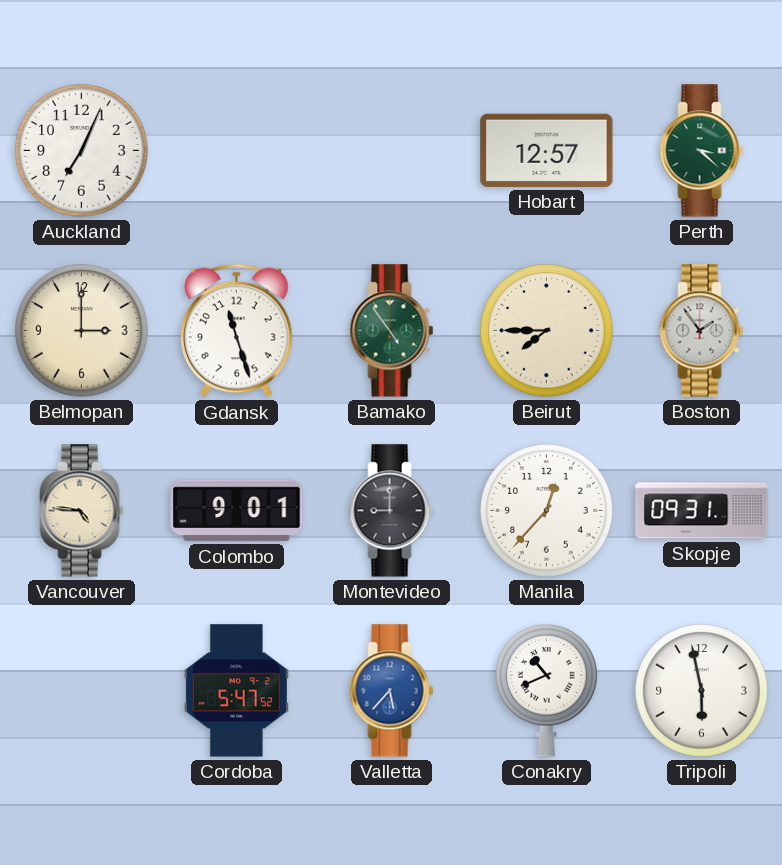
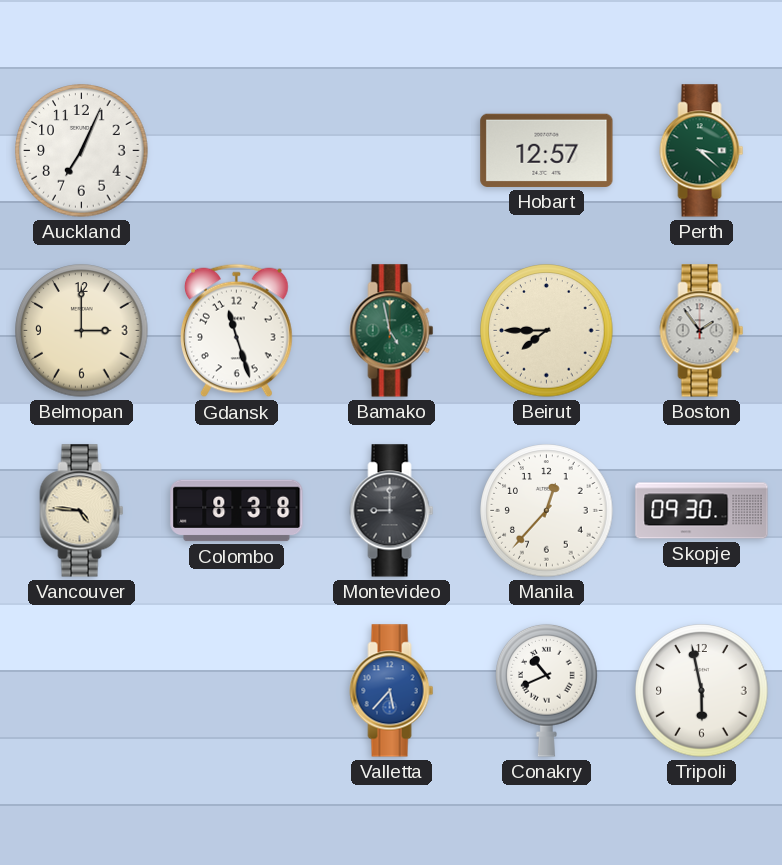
Bamako: 4:54 -> 4:58 (392, 331)
Colombo: 9:01 -> 8:38 (237, 511)
Skopje: 09:31 -> 09:30 (702, 511)
Cordoba: 5:47 -> none (236, 691)
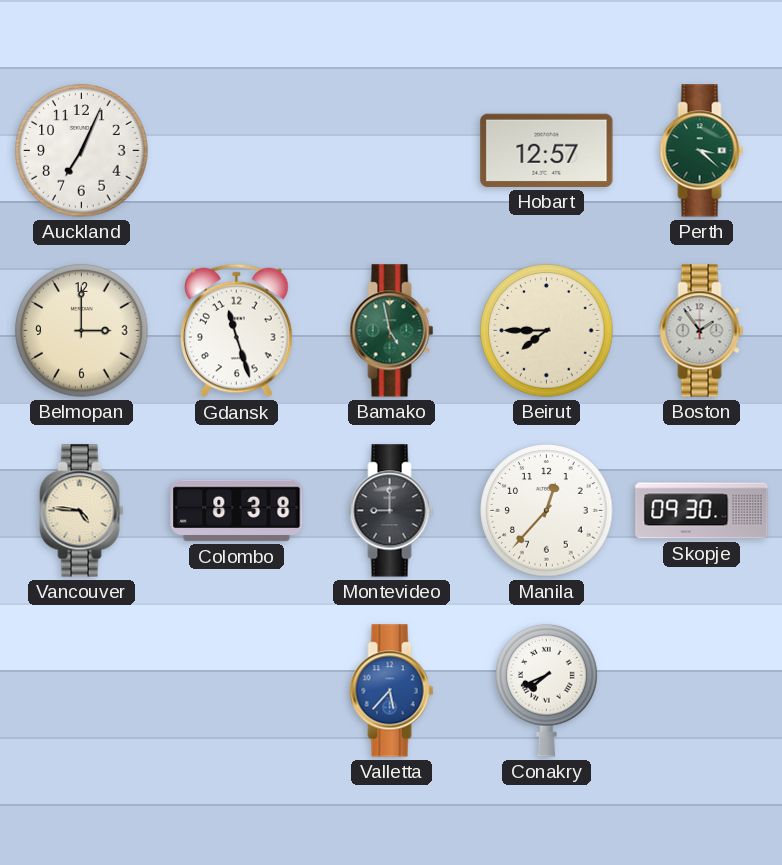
Conakry: 10:41 -> 7:41 (547, 690)
Tripoli: 5:58 -> none (702, 691)
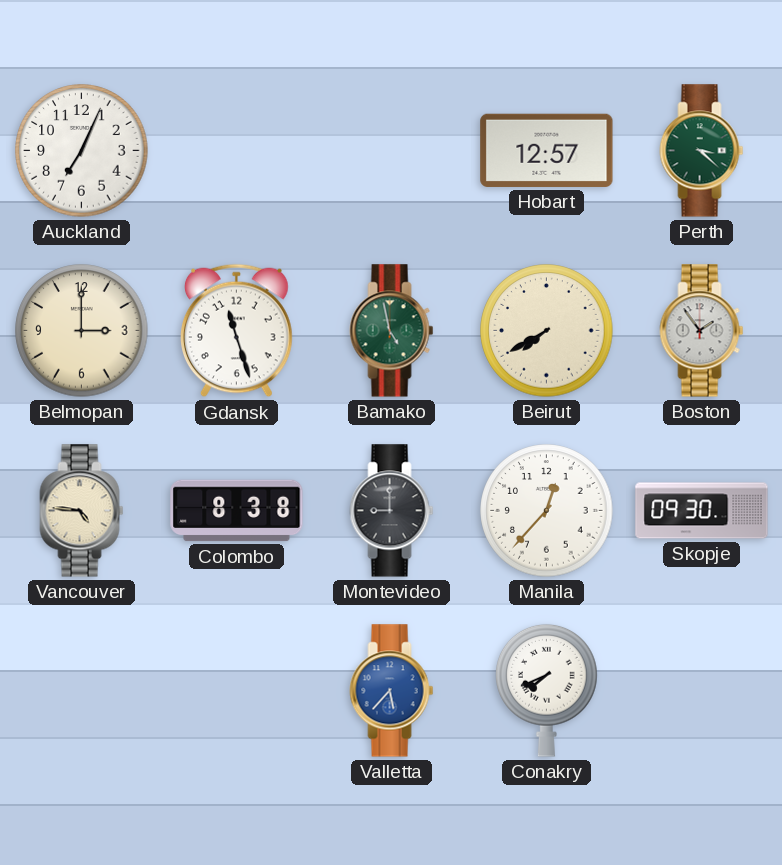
Beirut: 7:45 -> 7:40 (547, 331)
